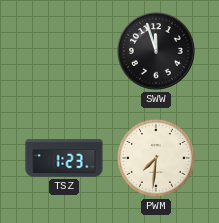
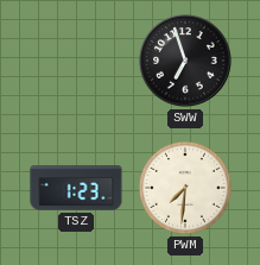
SWW: 11:57 -> 6:57 (185, 61)
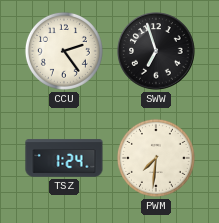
CCU: none -> 2:24 (64, 51)
TSZ: 1:23 -> 1:24 (64, 158)
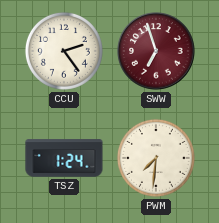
SWW dial: black -> burgundy (156, 51)
